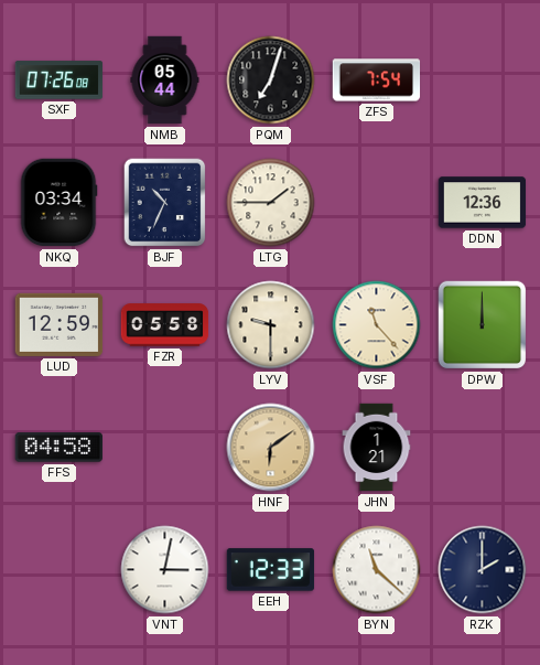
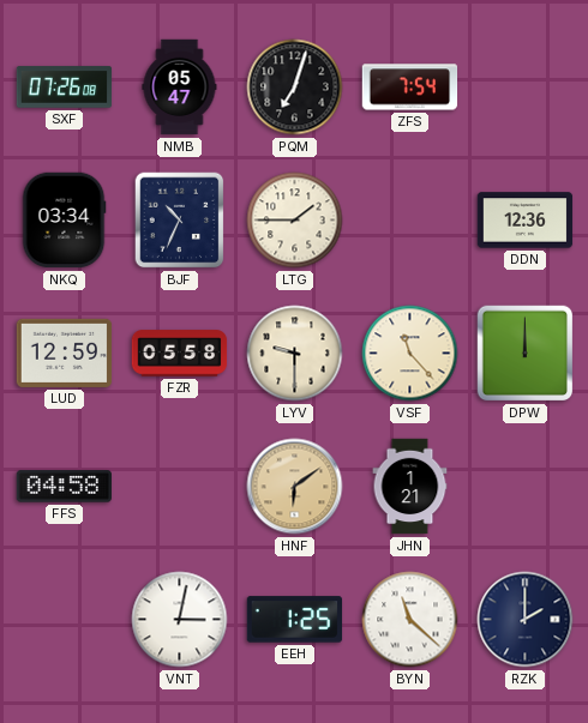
NMB: 05:44 -> 05:47 (180, 88)
EEH: 12:33 -> 1:25 (295, 620)
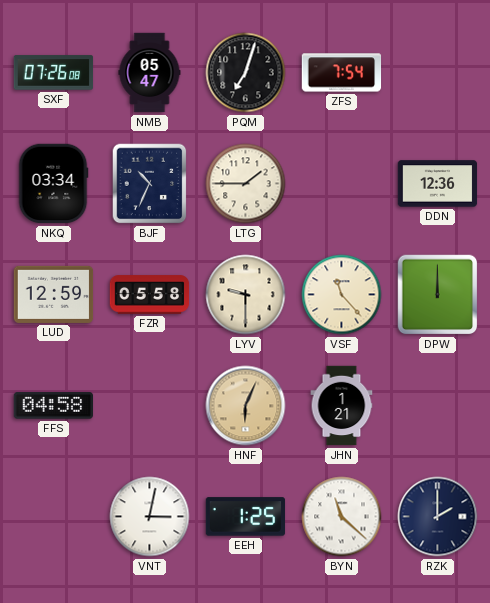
HNF: 6:09 -> 6:04 (246, 406)
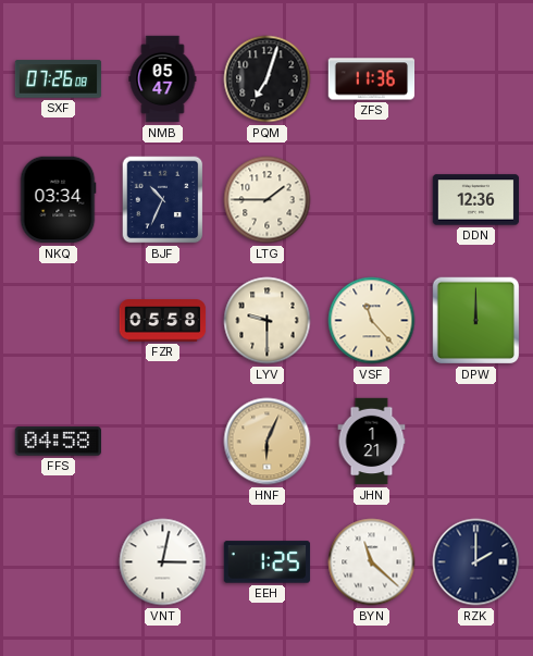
ZFS: 7:54 -> 11:36 (372, 79)
LUD: 12:59 -> none (54, 294)
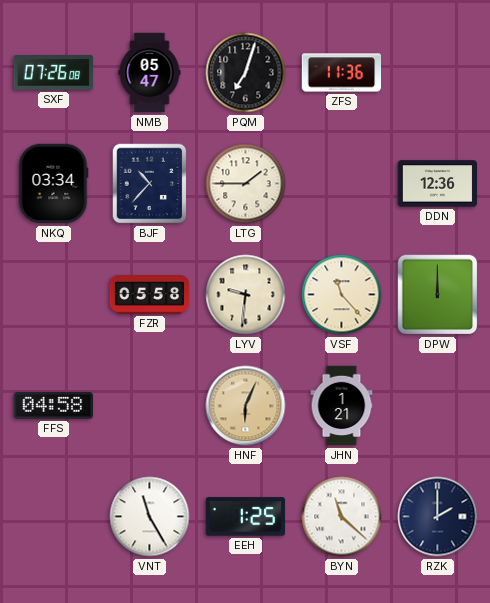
BJF: 10:34 -> 10:37 (150, 184)
LYV: 9:30 -> 9:31 (246, 295)
VNT: 3:02 -> 11:25 (150, 517)
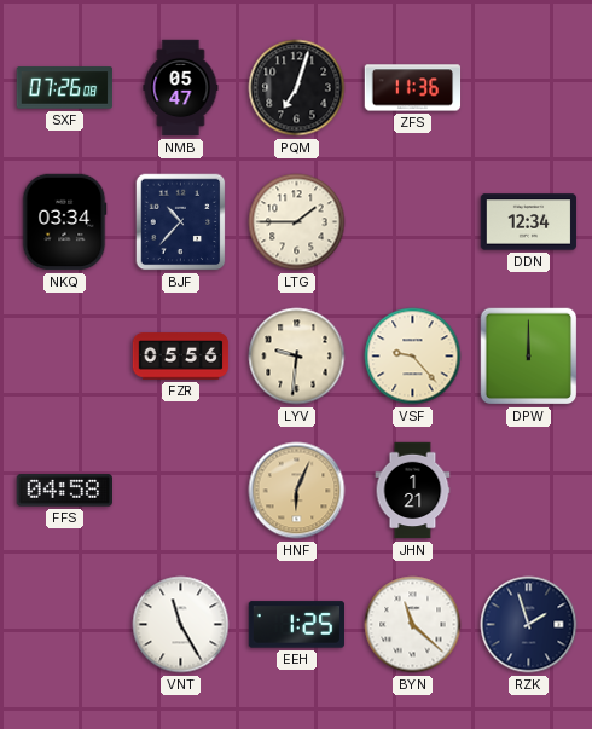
DDN: 12:36 -> 12:34 (529, 222)
FZR: 05:58 -> 05:56 (181, 357)
VSF: 11:23 -> 9:23 (413, 357)
RZK: 2:00 -> 1:57 (529, 625)
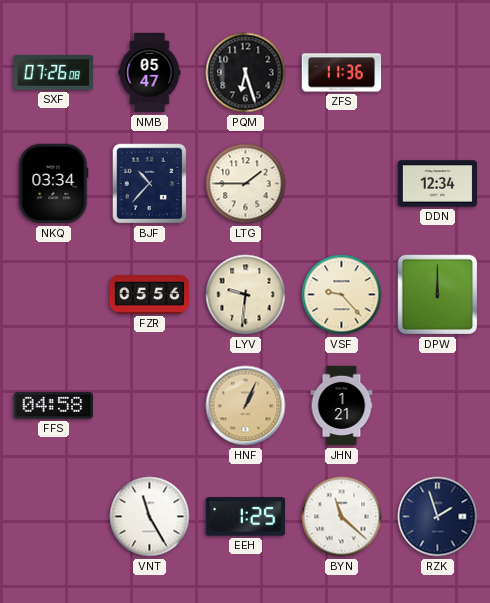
PQM: 7:03 -> 6:27 (246, 73)
HNF: 6:04 -> 1:04 (246, 406)
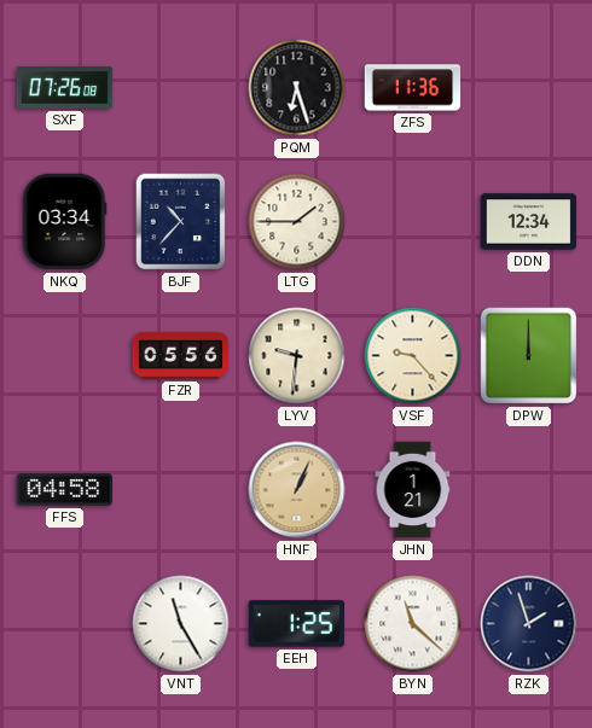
NMB: 05:47 -> none (150, 73)
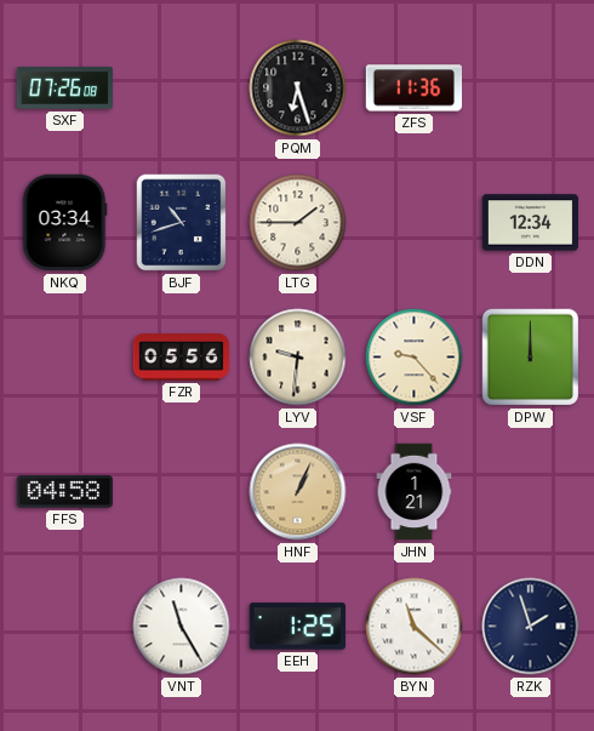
BJF: 10:37 -> 10:42 (182, 223)
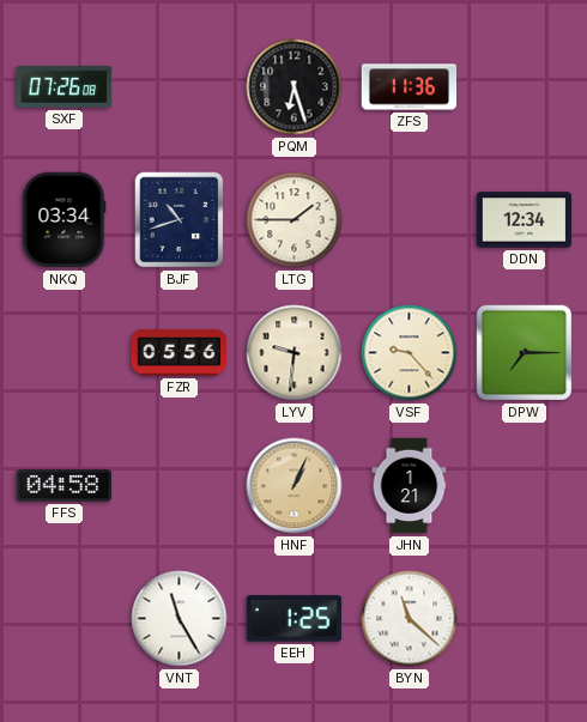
DPW: 12:00 -> 7:15 (525, 353)
RZK: 1:57 -> none (531, 627)
